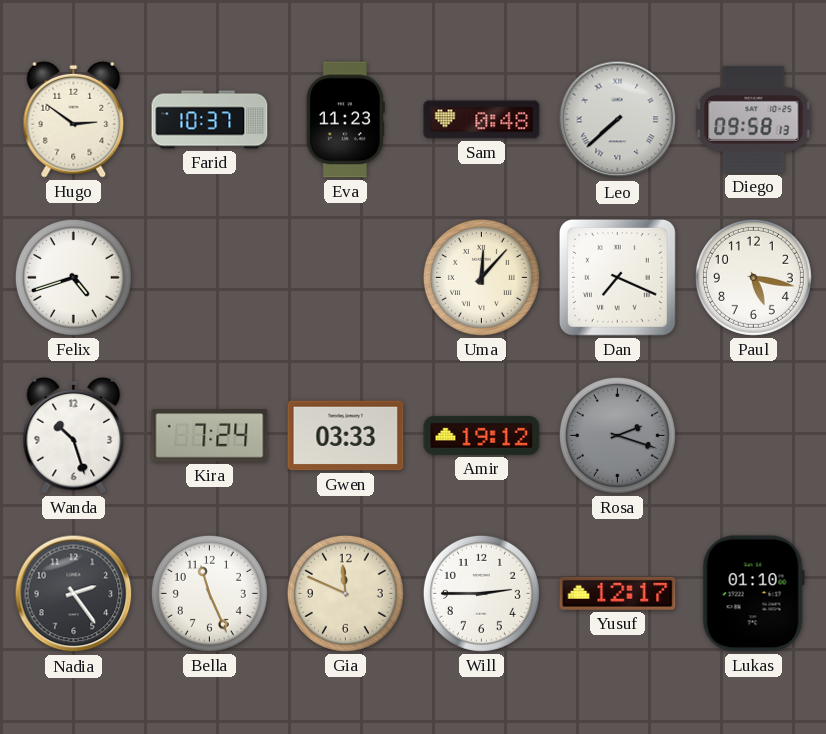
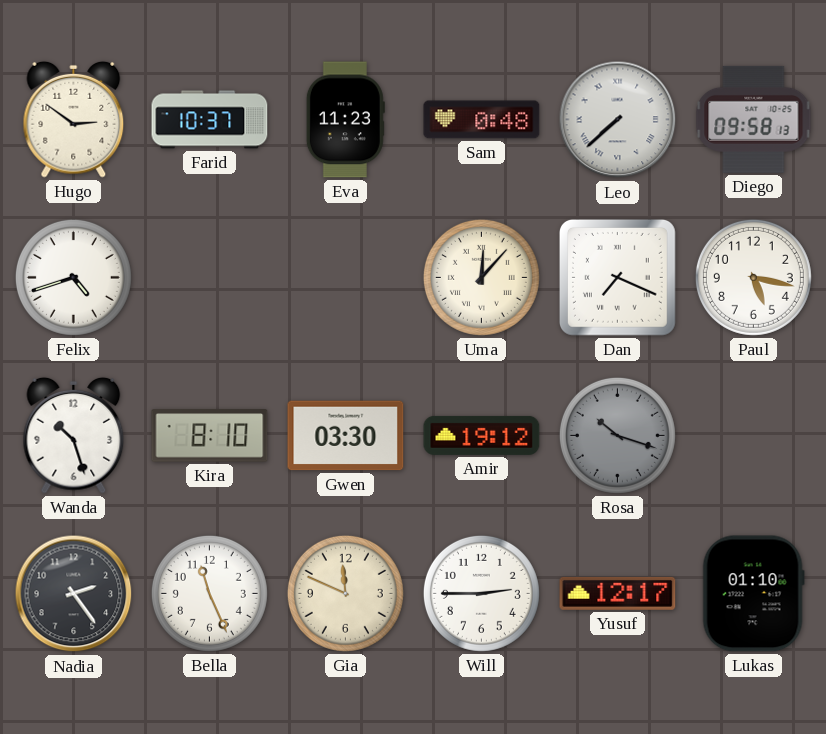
Kira: 7:24 -> 8:10 (210, 436)
Gwen: 03:33 -> 03:30 (346, 436)
Rosa: 2:18 -> 10:18 (617, 435)
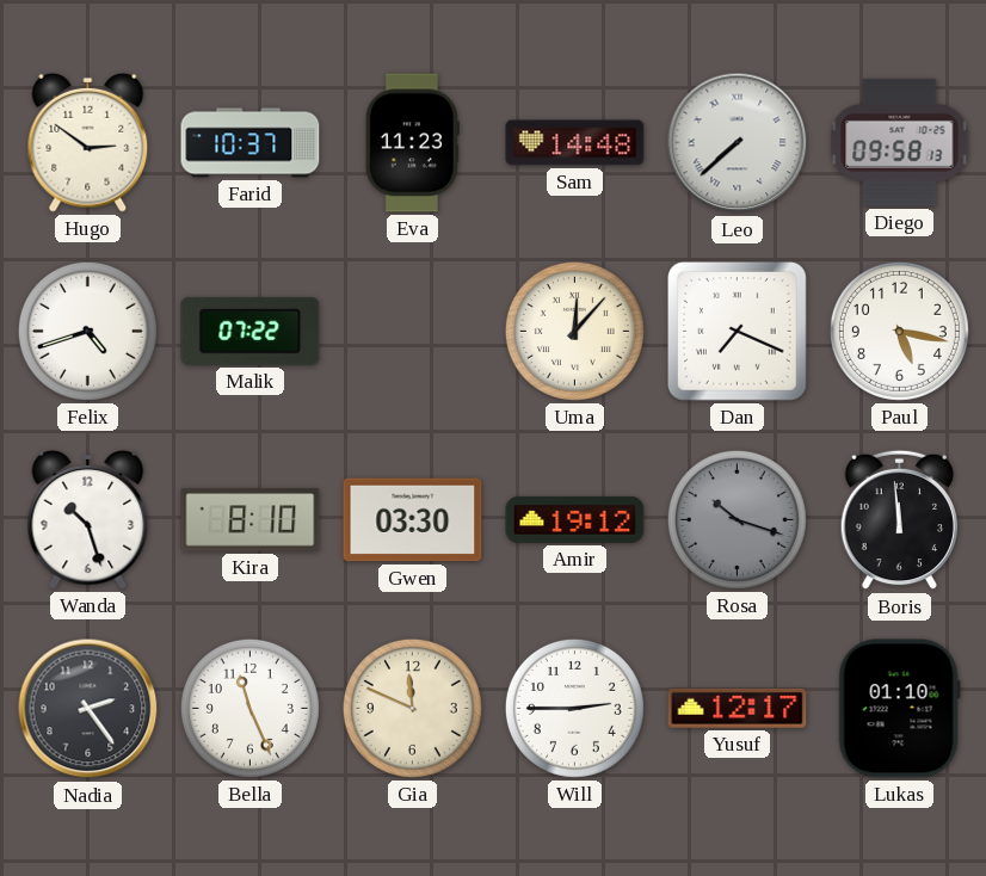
Sam: 0:48 -> 14:48 (575, 143)
Malik: none -> 07:22 (251, 331)
Boris: none -> 11:59 (899, 520)
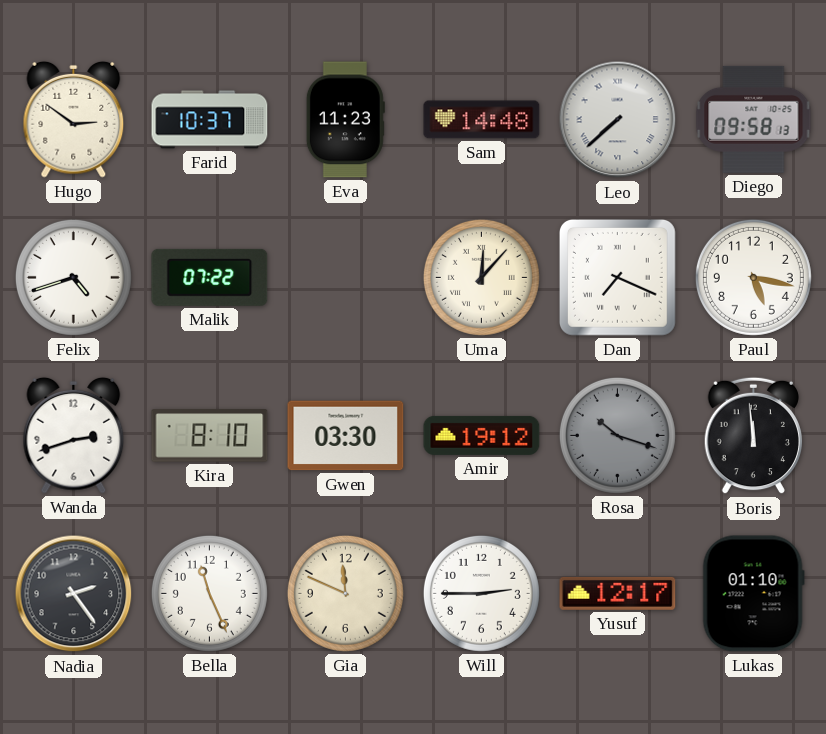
Wanda: 10:27 -> 2:42 (74, 435)
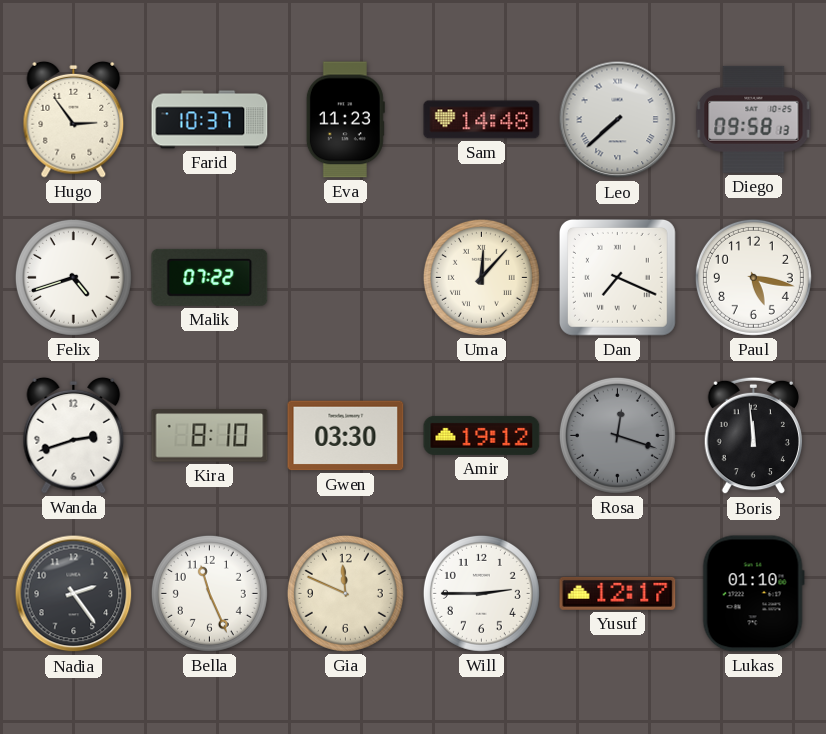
Hugo: 2:51 -> 2:54 (74, 119)
Rosa: 10:18 -> 12:18 (617, 435)
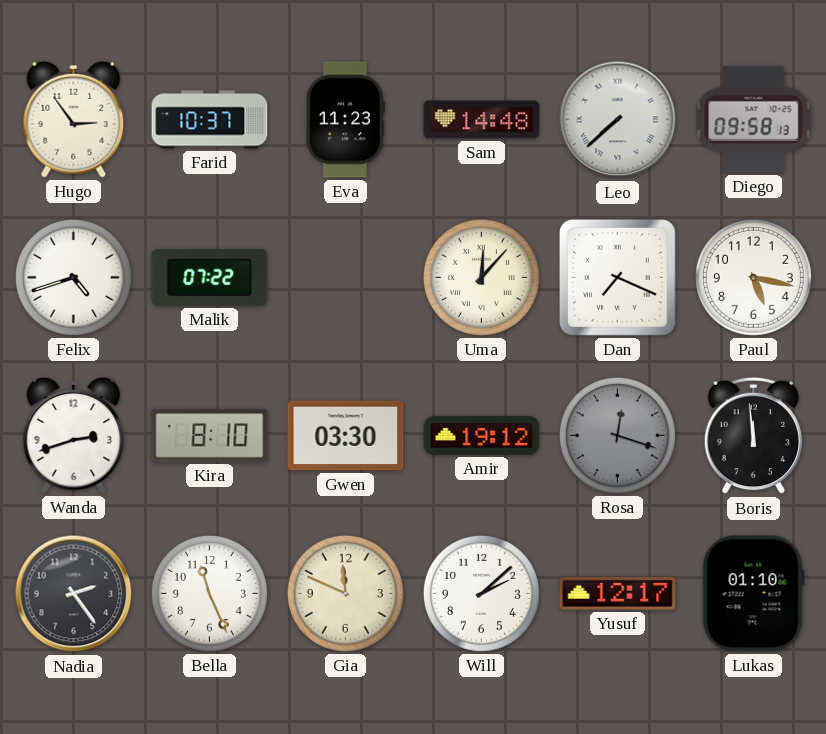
Will: 2:45 -> 2:08 (481, 593)
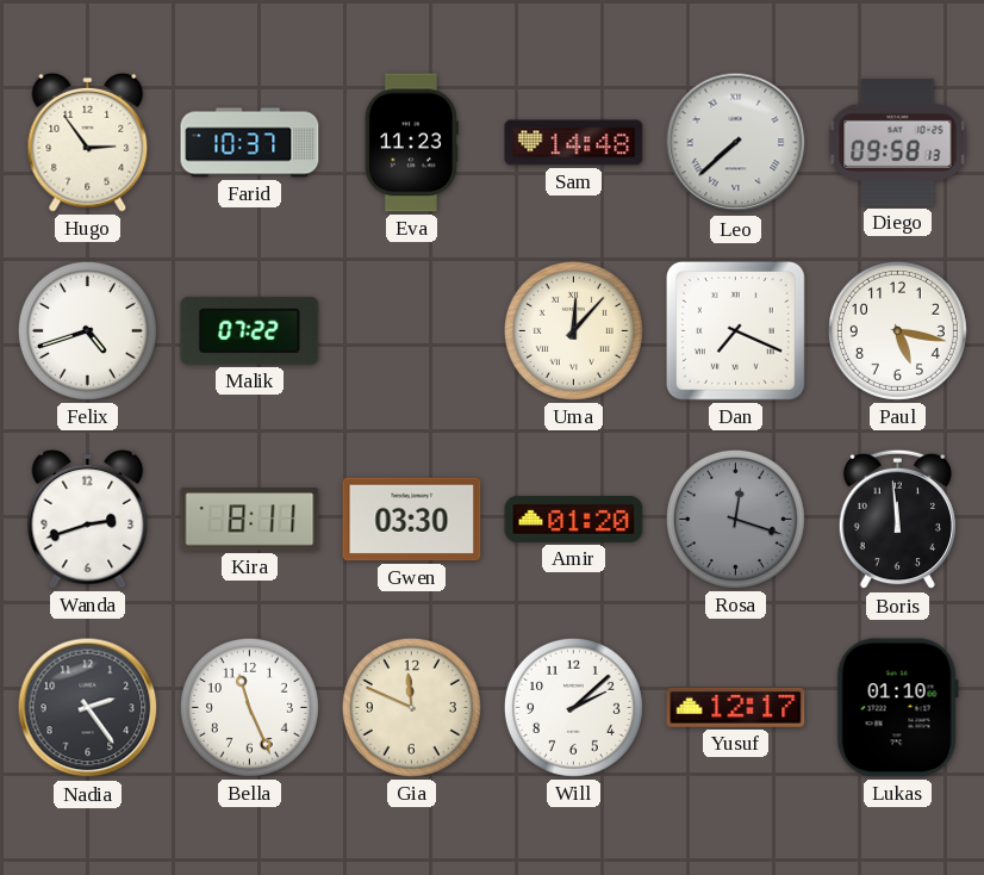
Kira: 8:10 -> 8:11 (250, 520)
Amir: 19:12 -> 01:20 (574, 519)
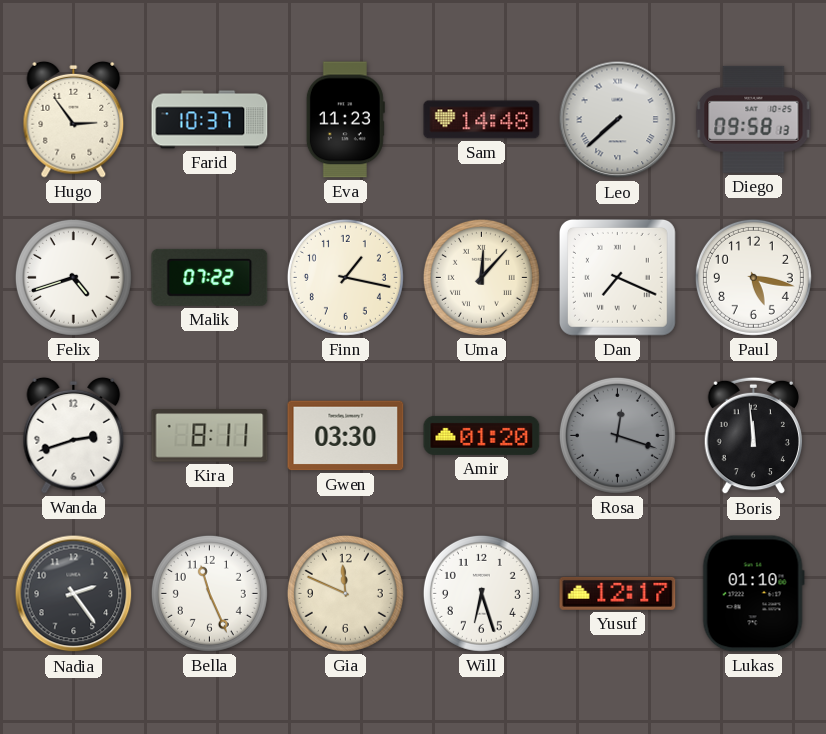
Finn: none -> 1:17 (345, 277)
Will: 2:08 -> 6:27 (481, 593)
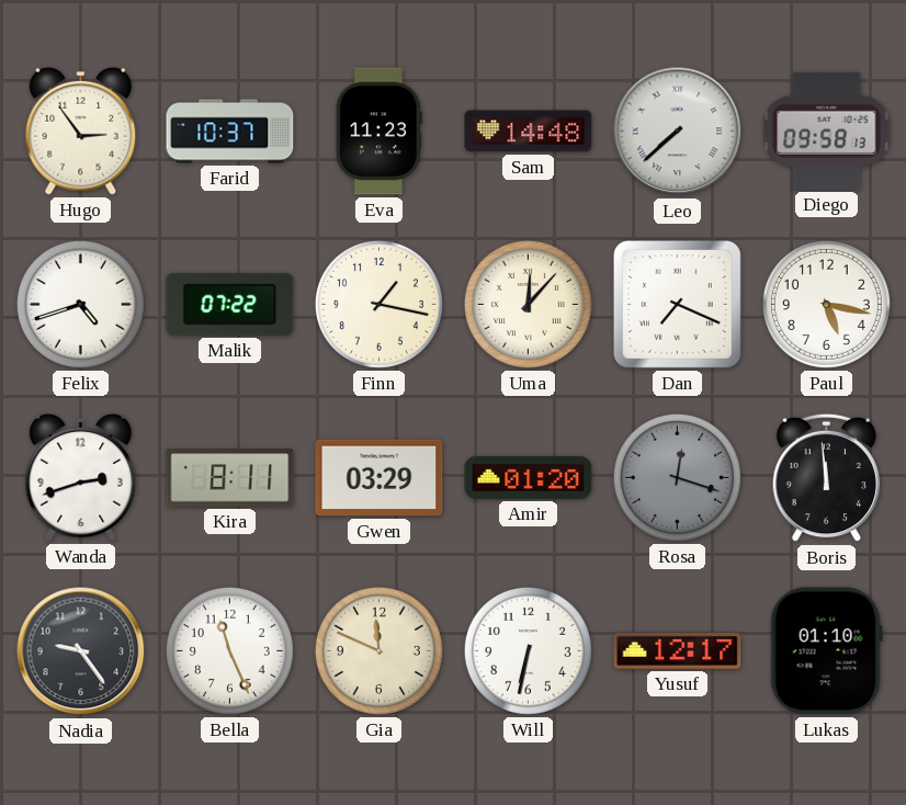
Gwen: 03:30 -> 03:29 (380, 478)
Nadia: 2:24 -> 9:24 (81, 651)
Will: 6:27 -> 6:32 (528, 650)
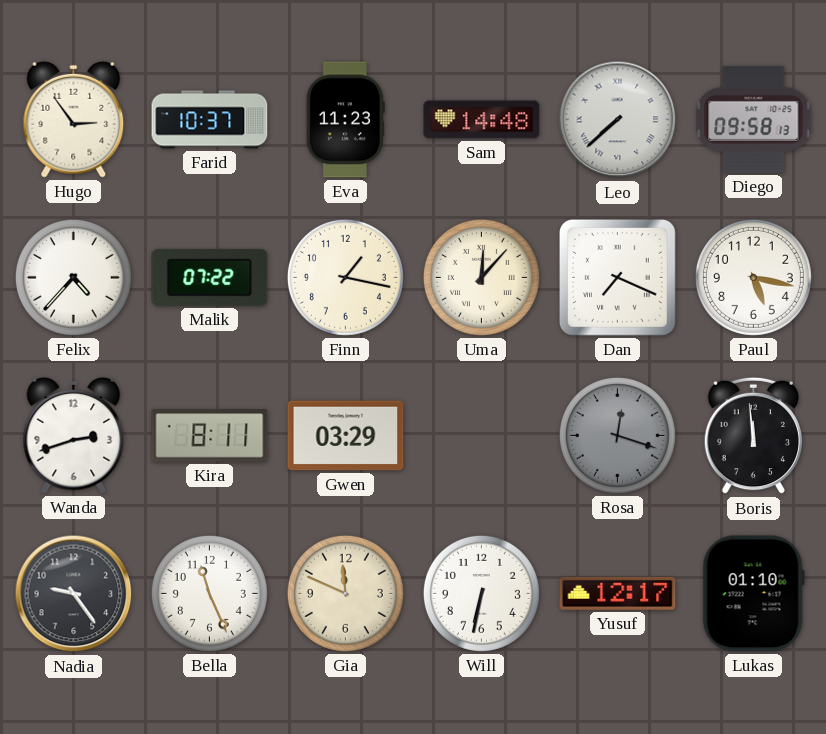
Felix: 4:42 -> 4:37 (73, 277)
Amir: 01:20 -> none (529, 477)
